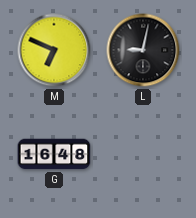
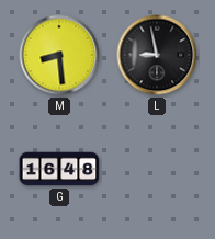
M: 6:49 -> 8:29 (59, 55)
L: 9:02 -> 8:58 (157, 55)
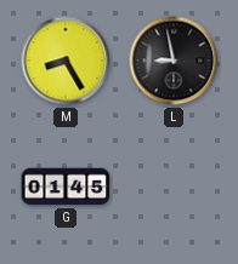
M: 8:29 -> 8:25 (66, 61)
G: 16:48 -> 01:45 (66, 186)
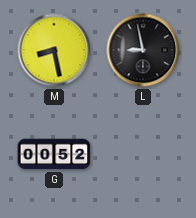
M: 8:25 -> 8:28 (54, 50)
G: 01:45 -> 00:52 (54, 154)
